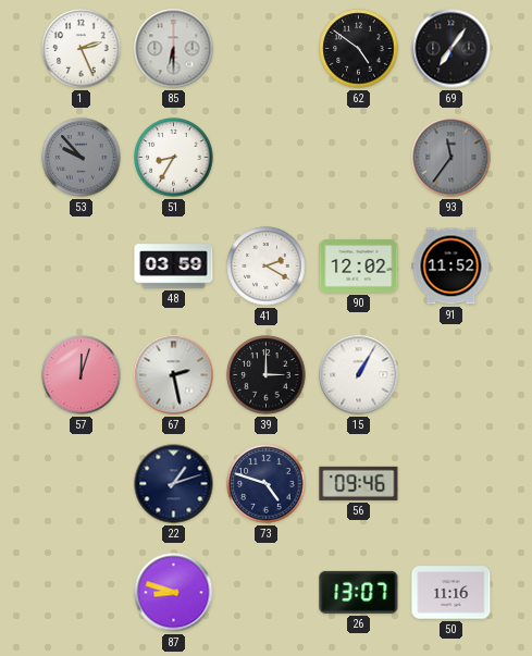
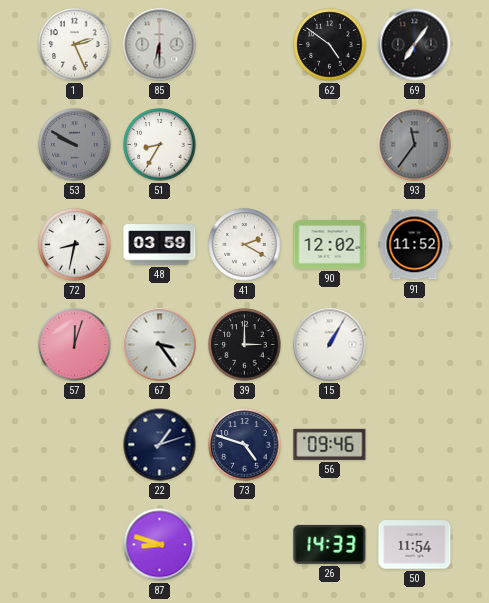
53: 9:53 -> 9:50 (75, 145)
72: none -> 8:32 (75, 245)
67: 2:28 -> 3:24 (160, 345)
26: 13:07 -> 14:33 (330, 544)
50: 11:16 -> 11:54 (415, 545)
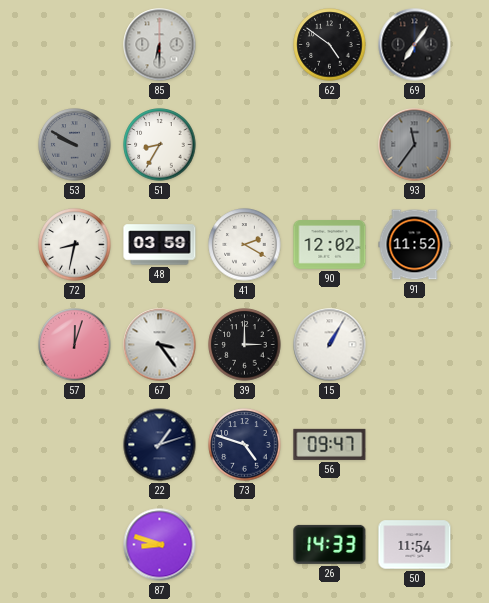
1: 2:26 -> none (75, 45)
56: 09:46 -> 09:47 (330, 444)
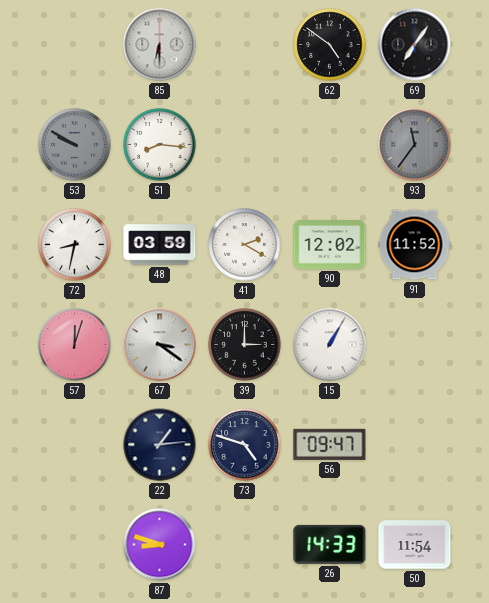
51: 8:35 -> 8:16 (160, 145)
67: 3:24 -> 3:21 (160, 345)
22: 1:12 -> 1:14 (160, 445)
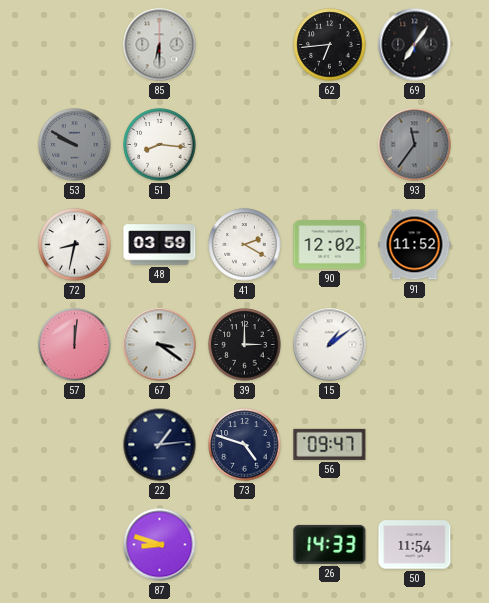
62: 4:51 -> 6:44 (330, 45)
57: 12:03 -> 12:01 (75, 345)
15: 1:05 -> 1:09 (330, 345)
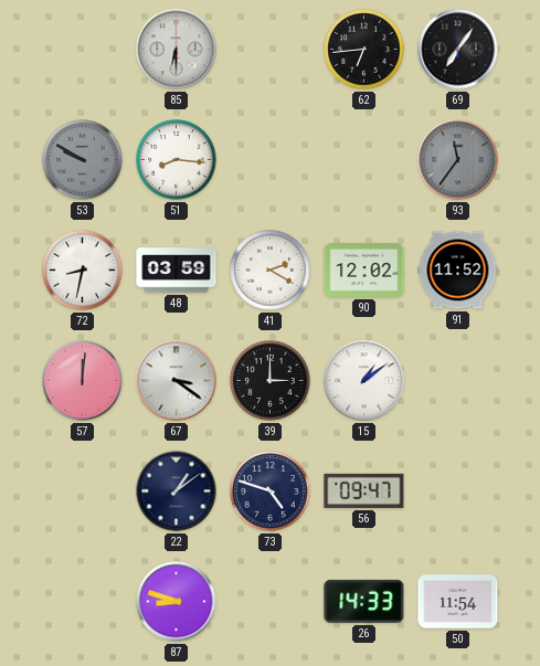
22: 1:14 -> 1:09 (177, 491)
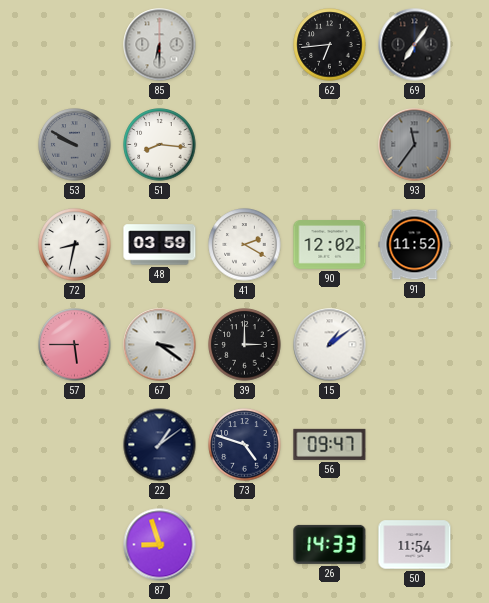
57: 12:01 -> 5:45 (75, 345)
87: 8:48 -> 8:57 (160, 545)
